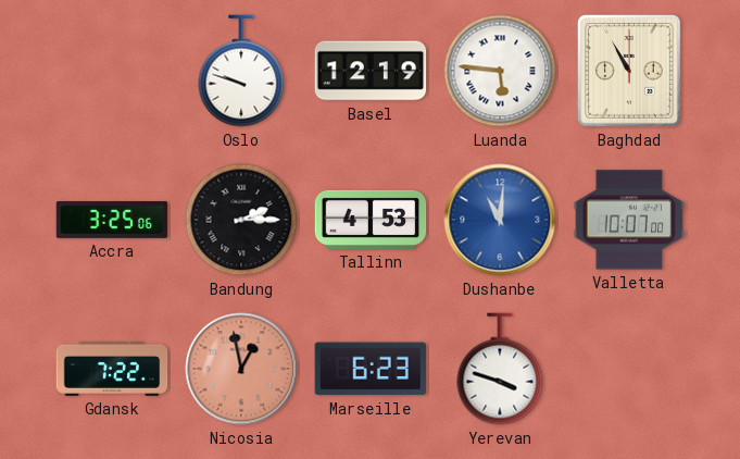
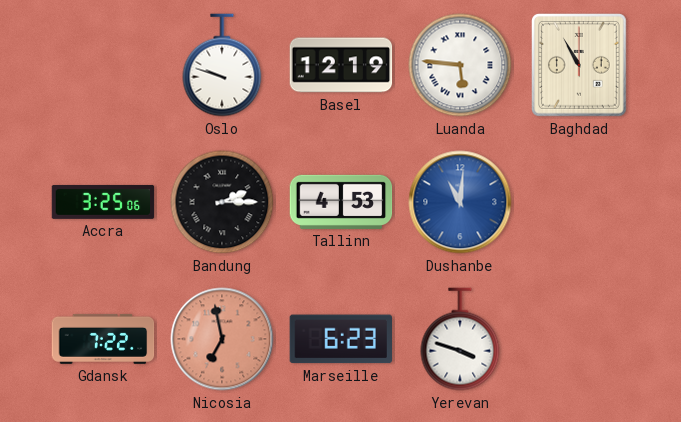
Valletta: 10:07 -> none (629, 220)
Nicosia: 12:58 -> 6:58 (222, 339)
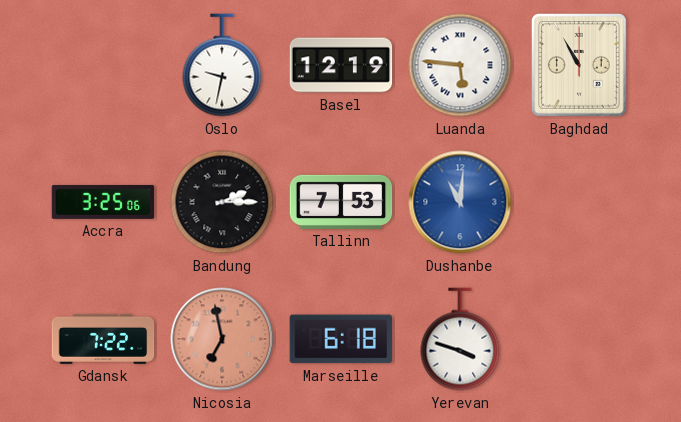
Oslo: 9:48 -> 9:32 (222, 65)
Tallinn: 4:53 -> 7:53 (341, 202)
Marseille: 6:23 -> 6:18 (340, 339)
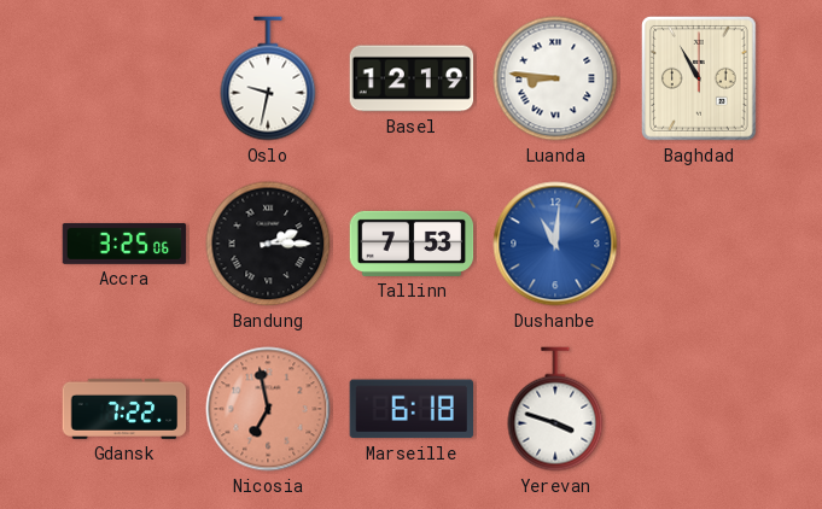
Luanda: 5:46 -> 8:46 (555, 78)
